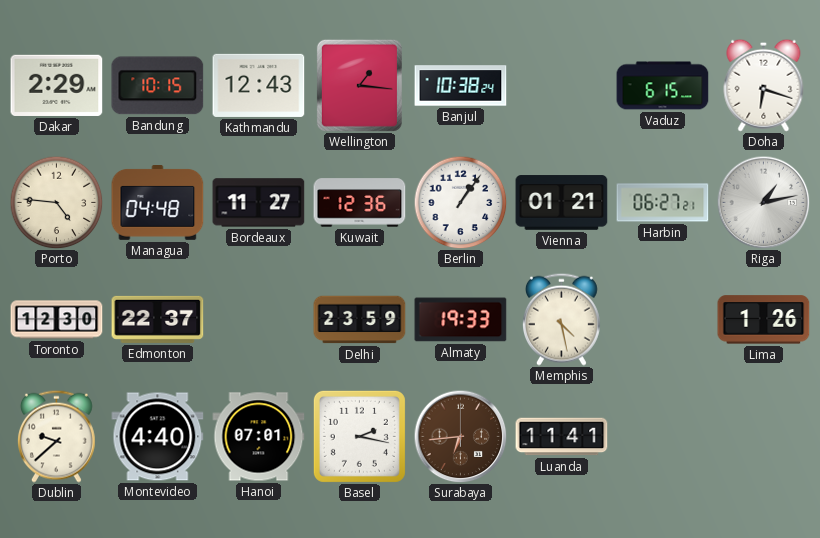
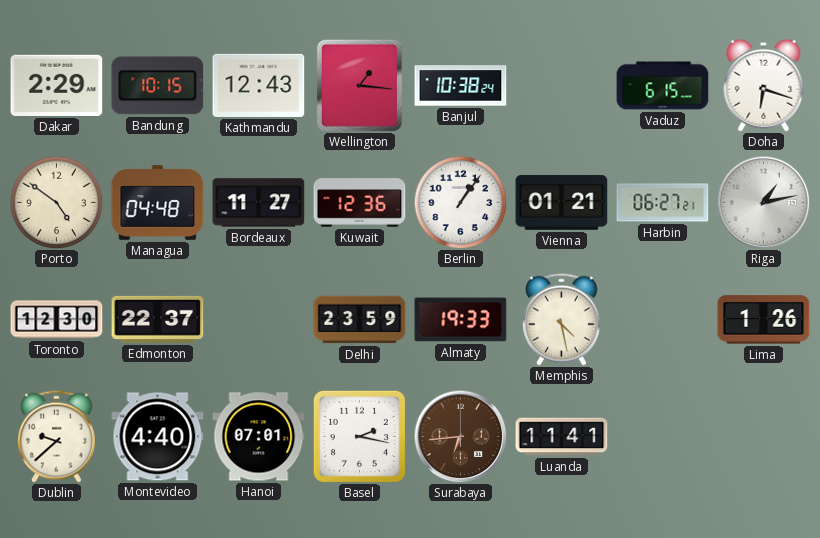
Porto: 4:46 -> 4:51 (56, 202)
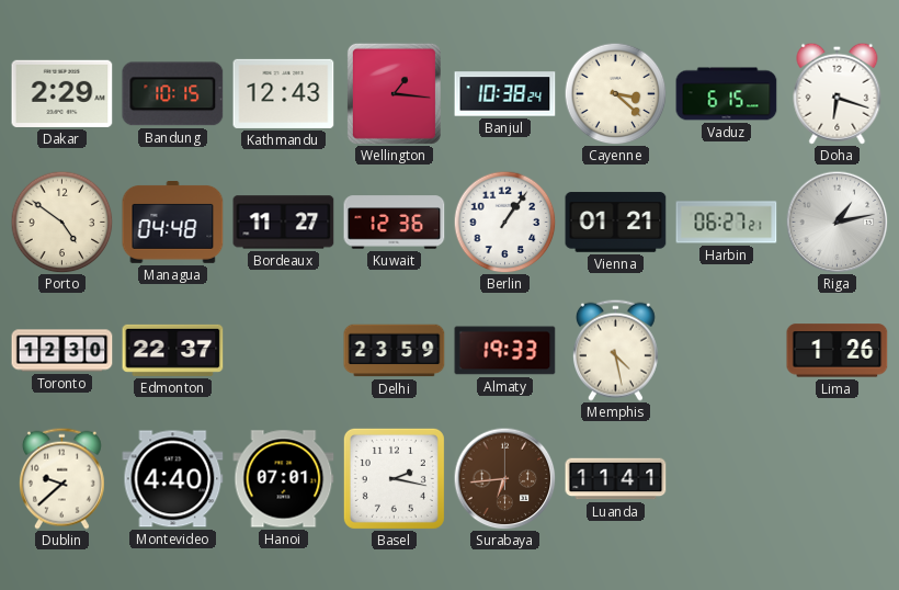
Cayenne: none -> 3:22 (615, 93)
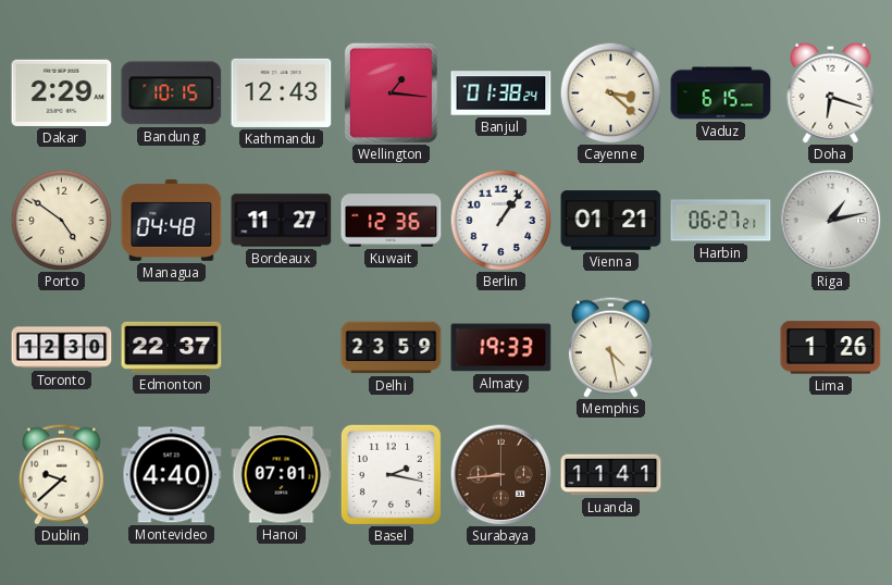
Banjul: 10:38 -> 01:38 (501, 94)
Surabaya: 6:44 -> 8:44 (500, 474)
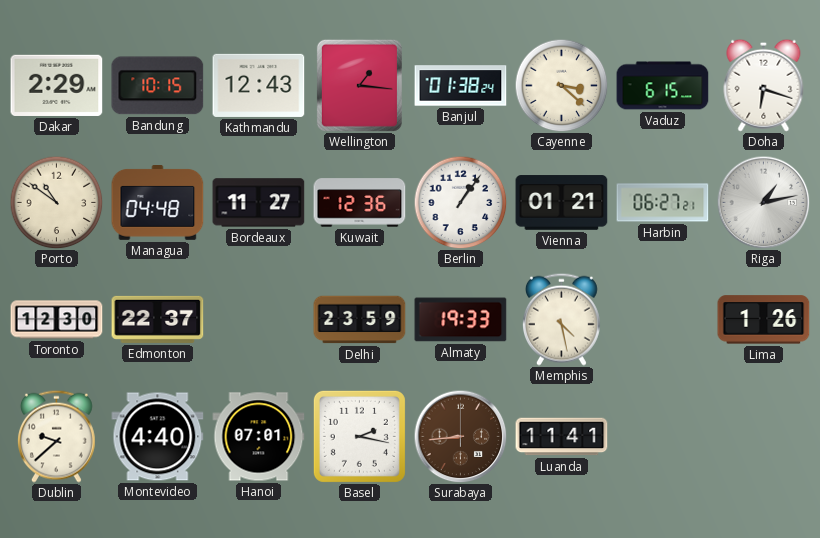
Porto: 4:51 -> 10:51 (56, 202)
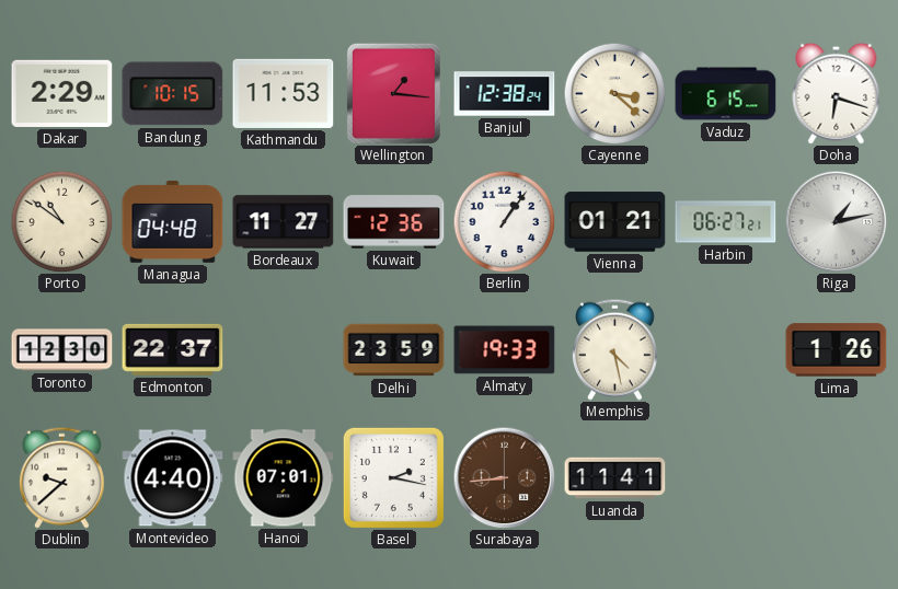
Kathmandu: 12:43 -> 11:53 (284, 93)
Banjul: 01:38 -> 12:38 (505, 94)
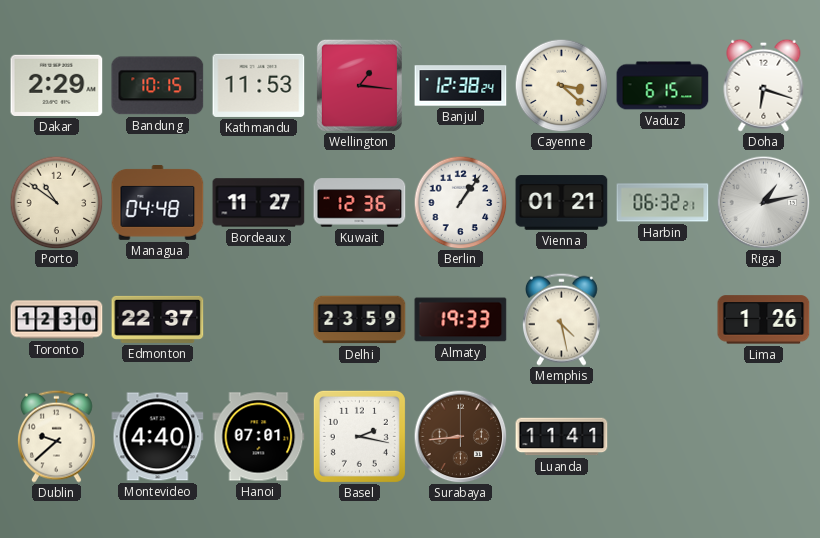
Harbin: 06:27 -> 06:32 (663, 203)
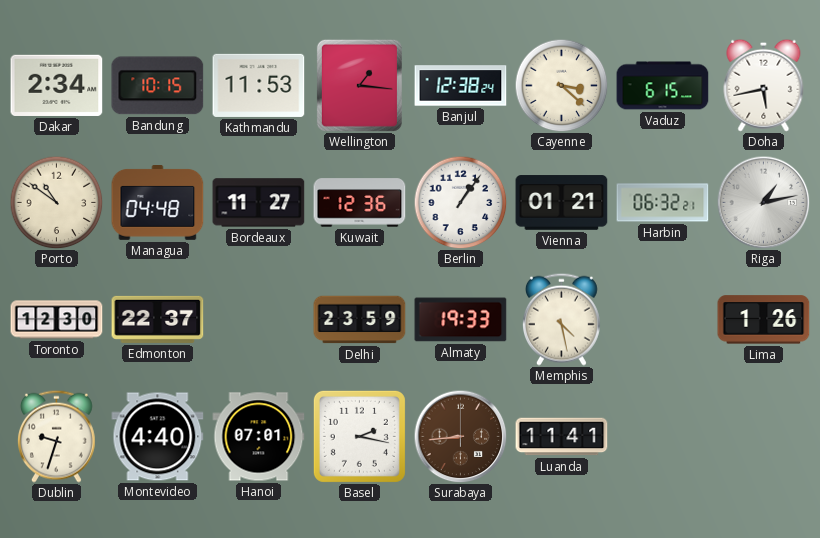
Dakar: 2:29 -> 2:34 (57, 85)
Doha: 6:18 -> 5:43 (764, 85)
Dublin: 9:38 -> 9:33 (56, 436)
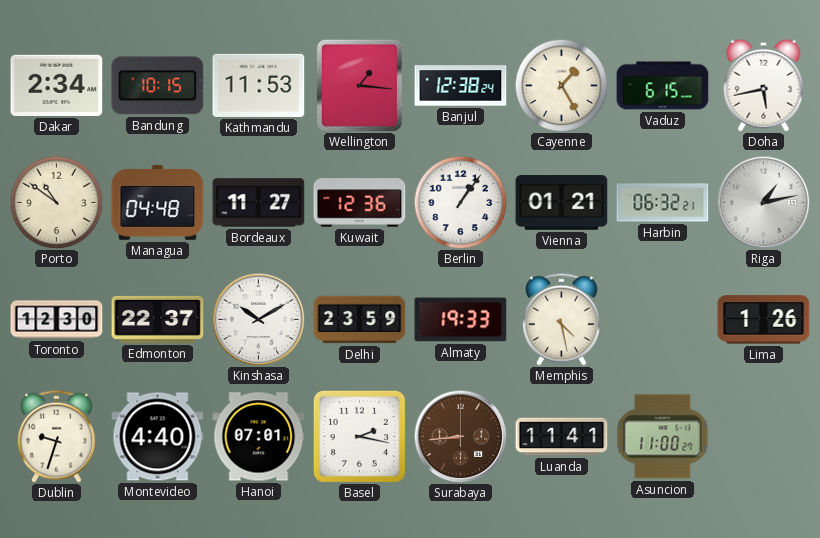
Cayenne: 3:22 -> 1:25 (561, 85)
Kinshasa: none -> 10:10 (258, 319)
Asuncion: none -> 11:00 (663, 437)
